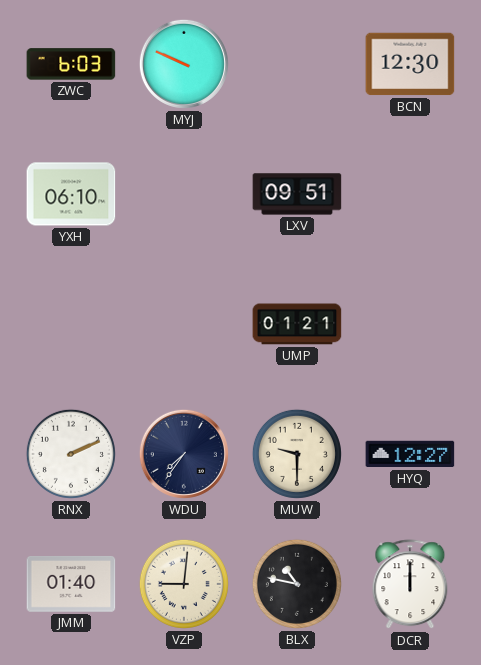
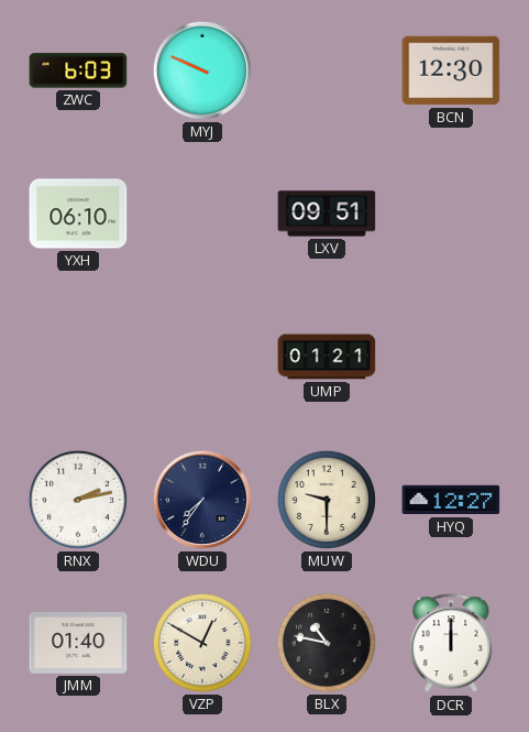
RNX: 2:11 -> 2:13 (78, 500)
VZP: 9:01 -> 12:50 (202, 643)
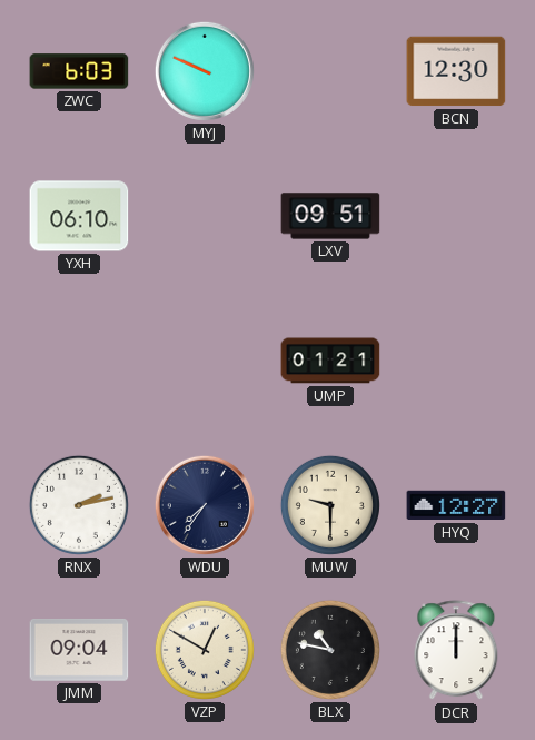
JMM: 01:40 -> 09:04 (79, 650)
